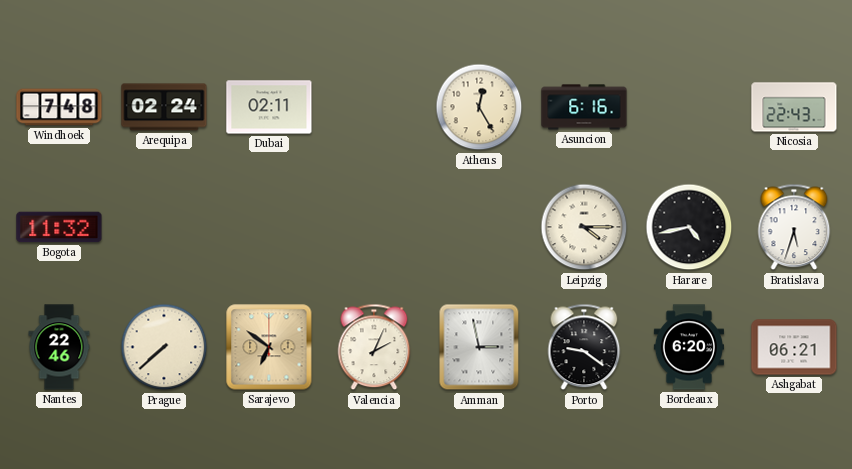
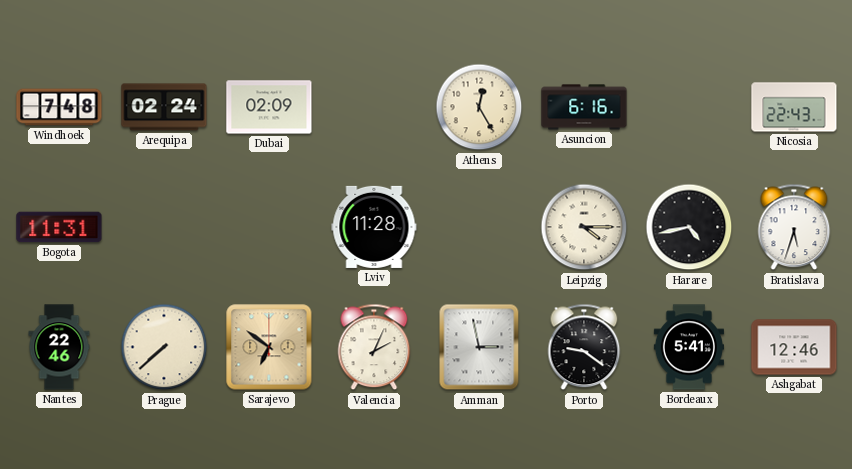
Dubai: 02:11 -> 02:09 (269, 107)
Bogota: 11:32 -> 11:31 (59, 227)
Lviv: none -> 11:28 (374, 227)
Bordeaux: 6:20 -> 5:41 (689, 347)
Ashgabat: 06:21 -> 12:46 (794, 347)
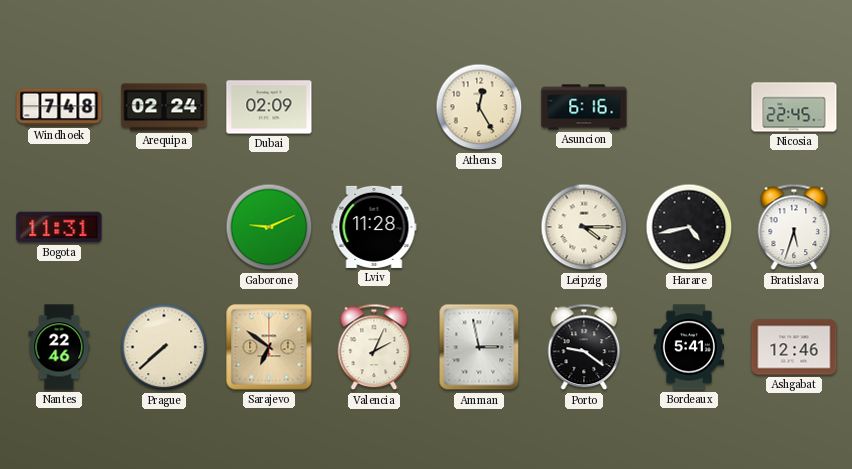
Nicosia: 22:43 -> 22:45 (794, 107)
Gaborone: none -> 9:11 (269, 227)
